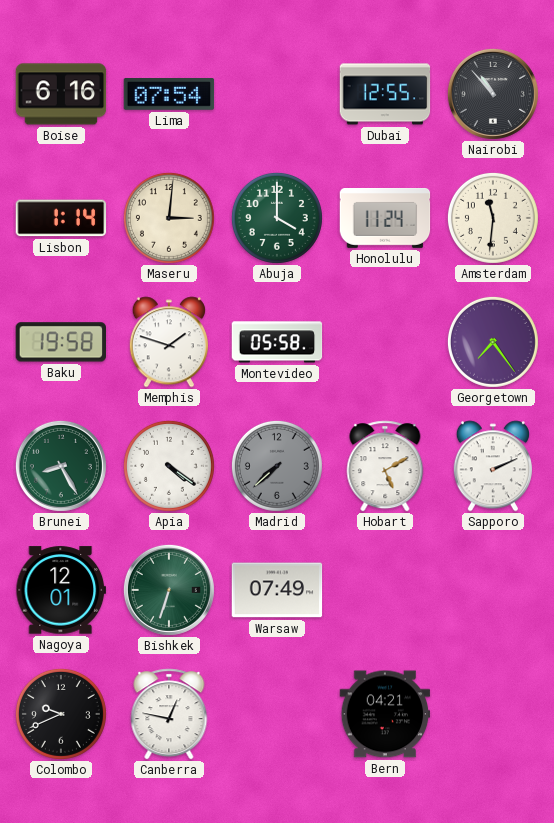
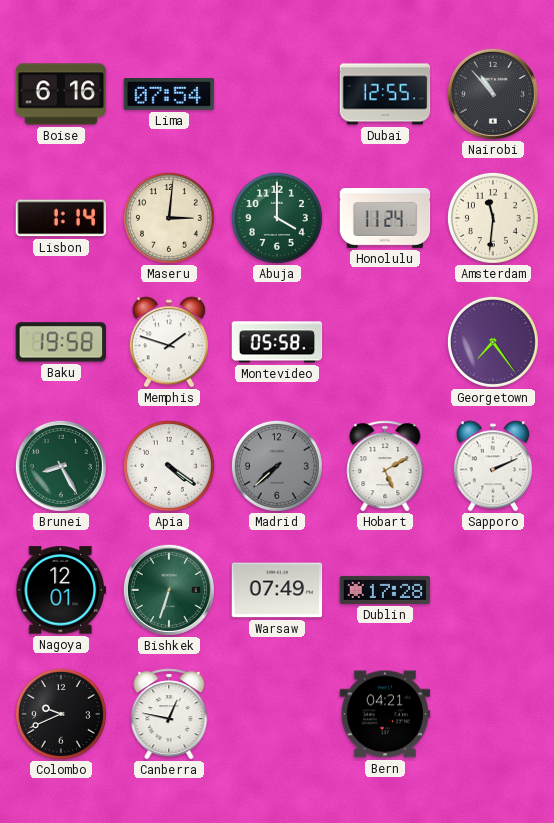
Dublin: none -> 17:28 (385, 590)
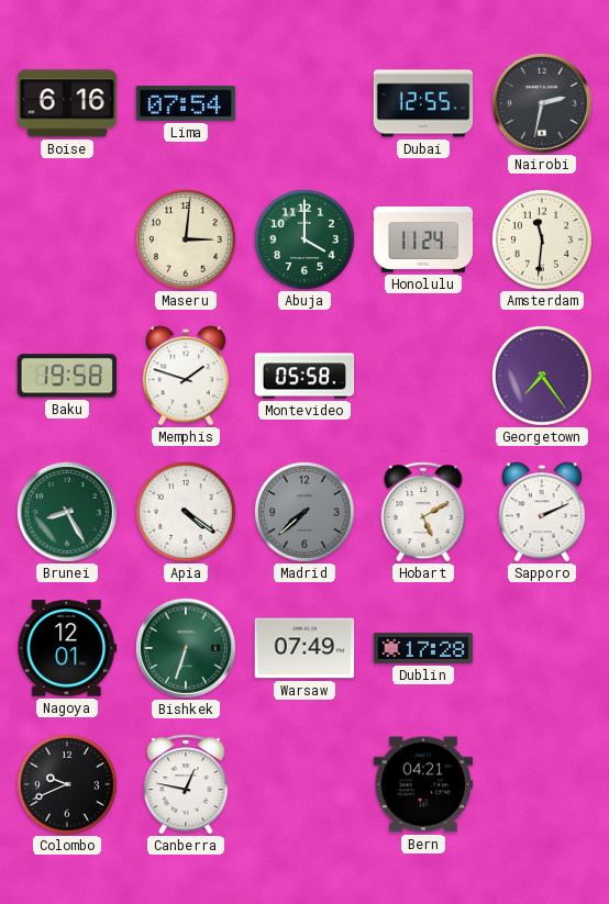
Nairobi: 10:53 -> 2:32 (542, 103)
Lisbon: 1:14 -> none (61, 218)
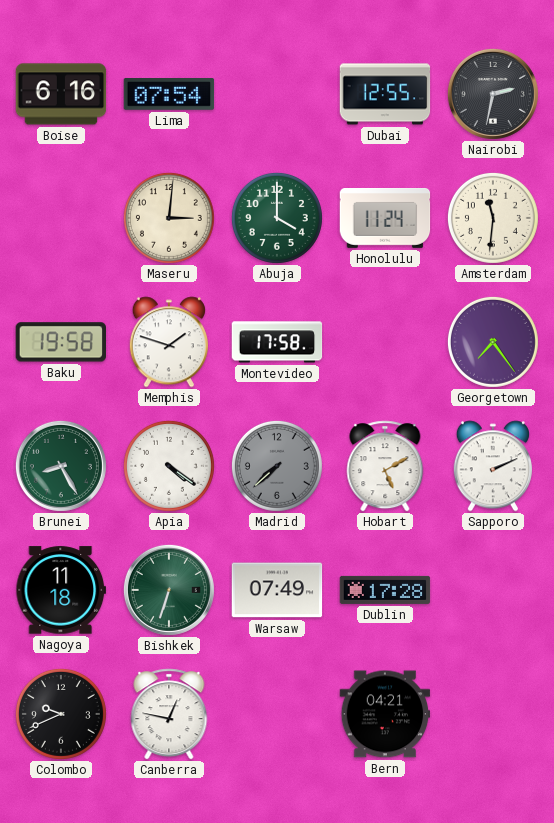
Montevideo: 05:58 -> 17:58 (277, 342)
Nagoya: 12:01 -> 11:18 (61, 590)
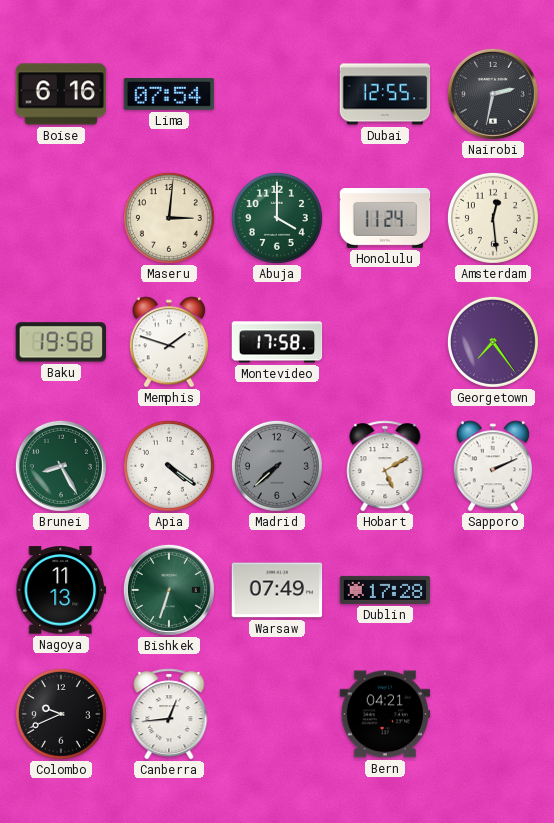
Amsterdam: 11:31 -> 12:29 (493, 218)
Nagoya: 11:18 -> 11:13 (61, 590)
Canberra: 12:47 -> 12:44 (169, 714)
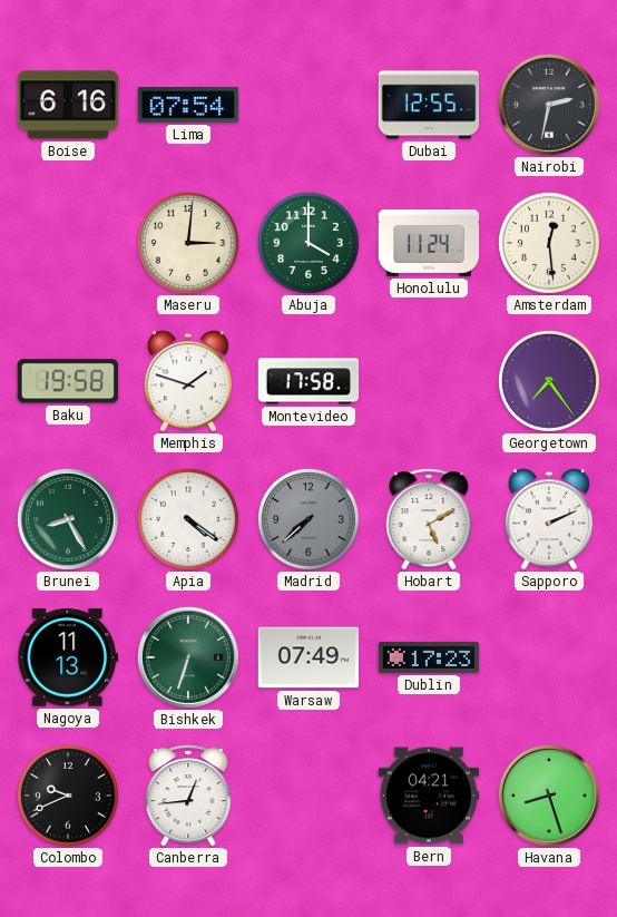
Dublin: 17:28 -> 17:23 (429, 657)
Havana: none -> 8:27 (549, 796)
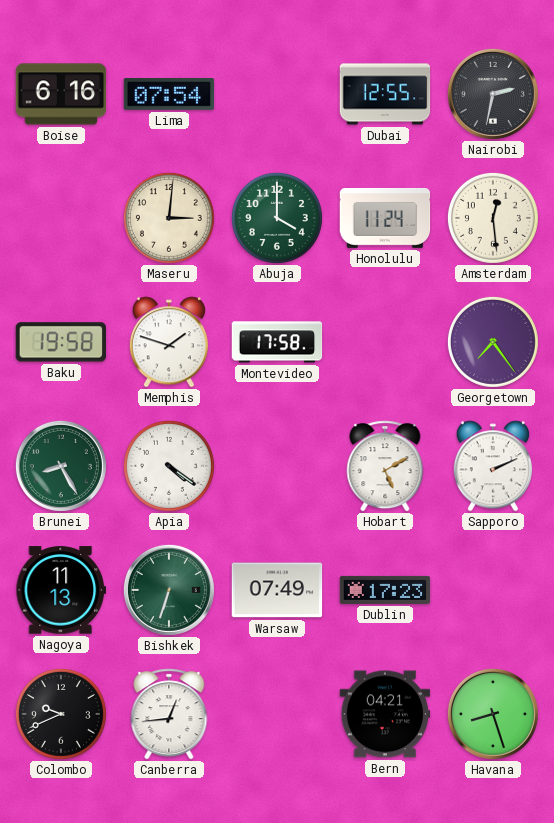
Madrid: 7:38 -> none (308, 519)
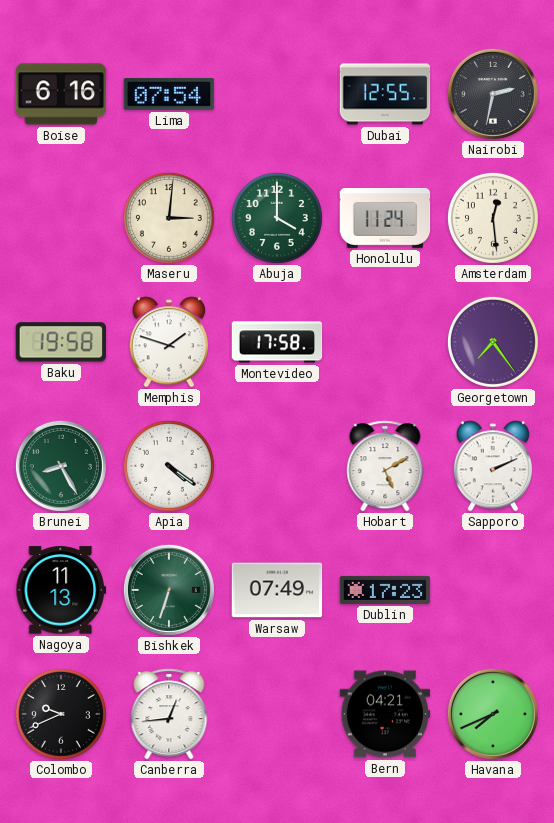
Havana: 8:27 -> 7:41 (493, 714)
